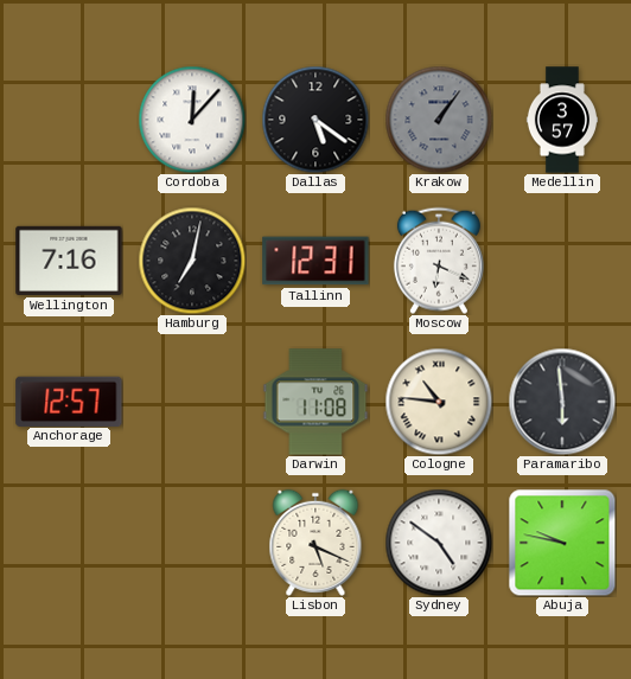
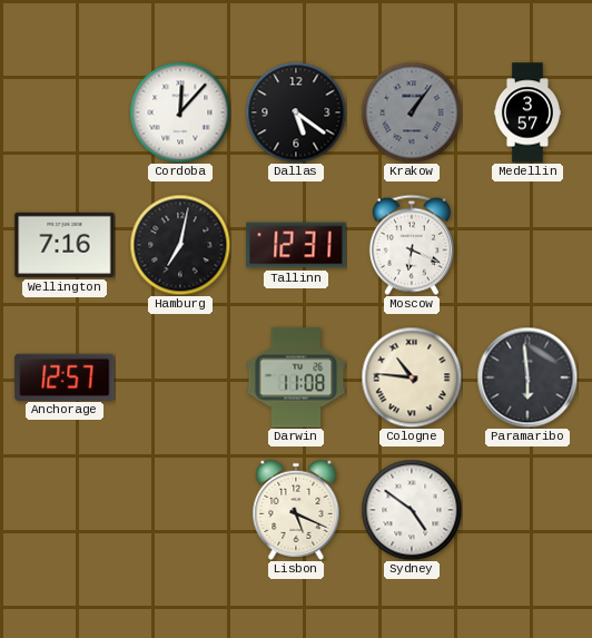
Abuja: 9:47 -> none (562, 543)
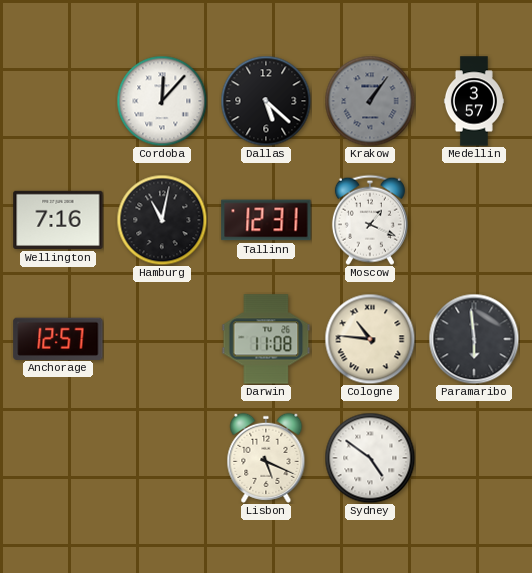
Dallas: 5:21 -> 5:22 (266, 101)
Hamburg: 7:02 -> 11:02 (162, 220)
Moscow: 6:19 -> 1:19 (370, 220)
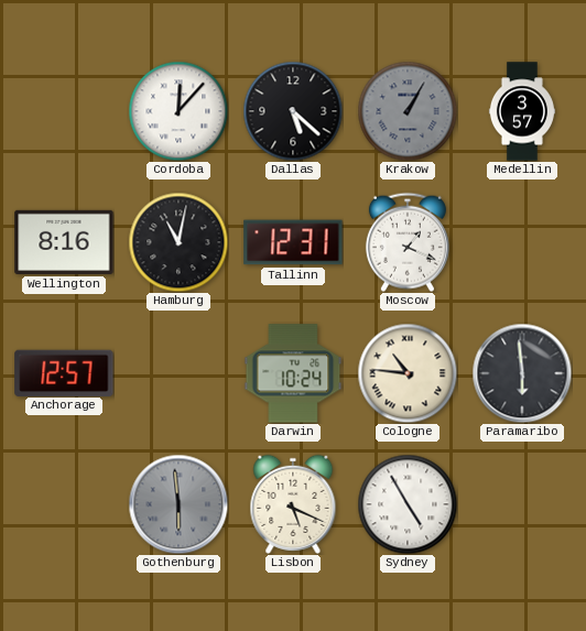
Krakow: 1:06 -> 1:05 (408, 111)
Wellington: 7:16 -> 8:16 (64, 242)
Darwin: 11:08 -> 10:24 (293, 373)
Gothenburg: none -> 5:59 (178, 504)
Sydney: 4:51 -> 4:55 (408, 504)
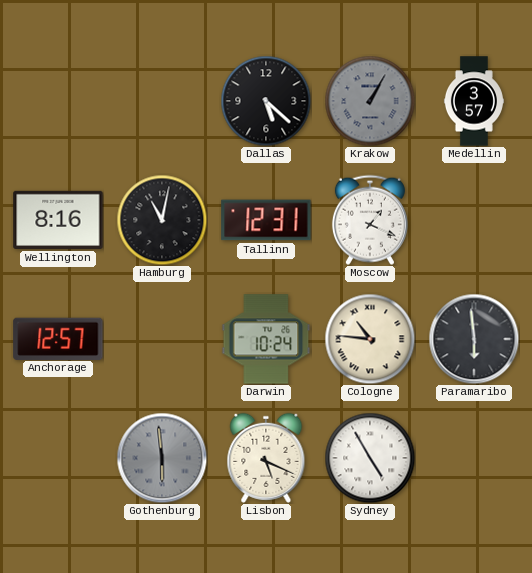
Cordoba: 12:07 -> none (178, 111)
